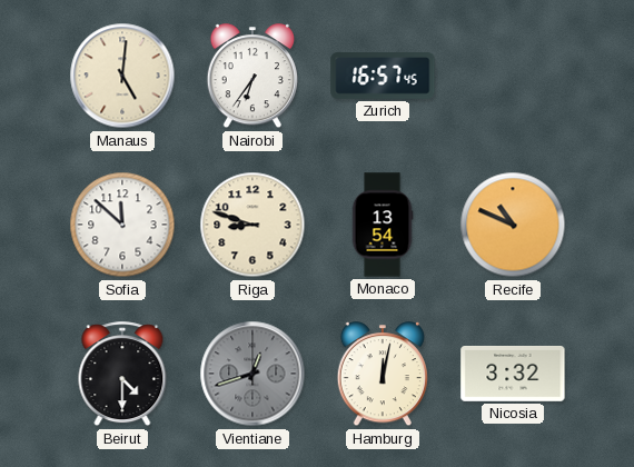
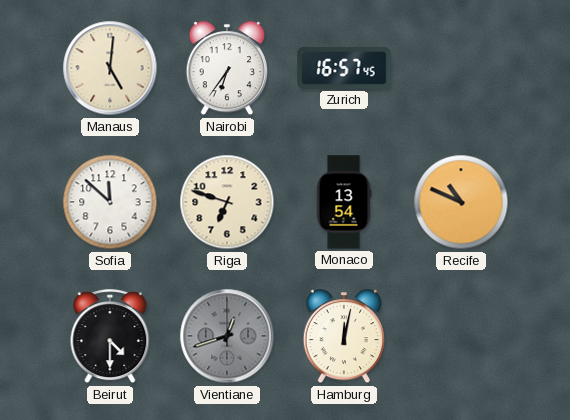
Riga: 8:48 -> 6:48 (227, 202)
Nicosia: 3:32 -> none (513, 375)
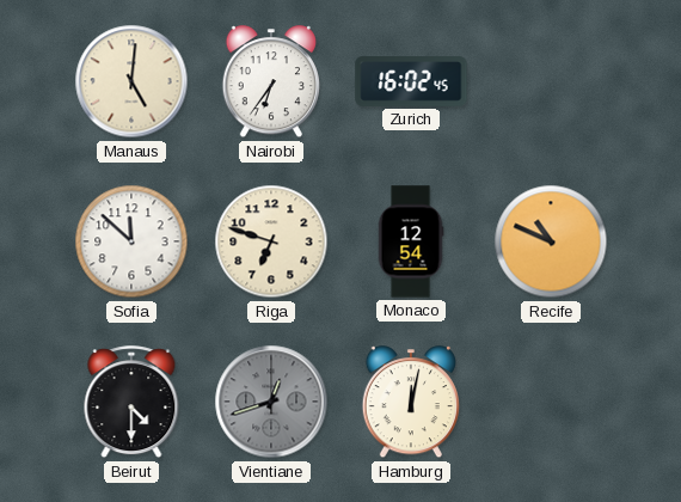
Zurich: 16:57 -> 16:02 (411, 81)
Monaco: 13:54 -> 12:54 (411, 241)
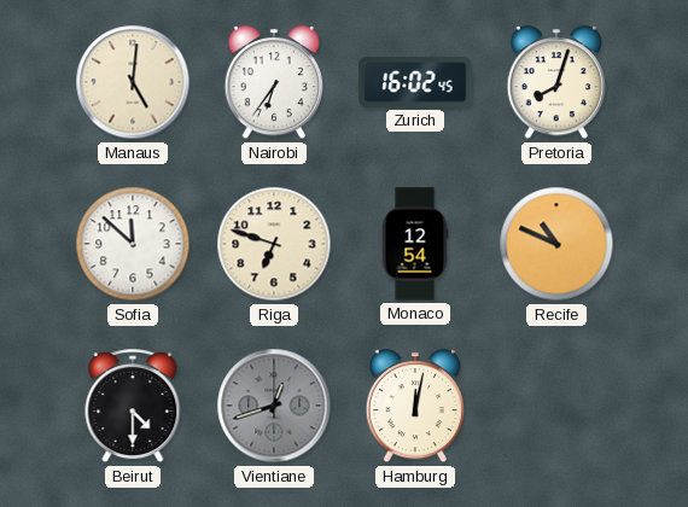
Pretoria: none -> 8:03 (555, 83)
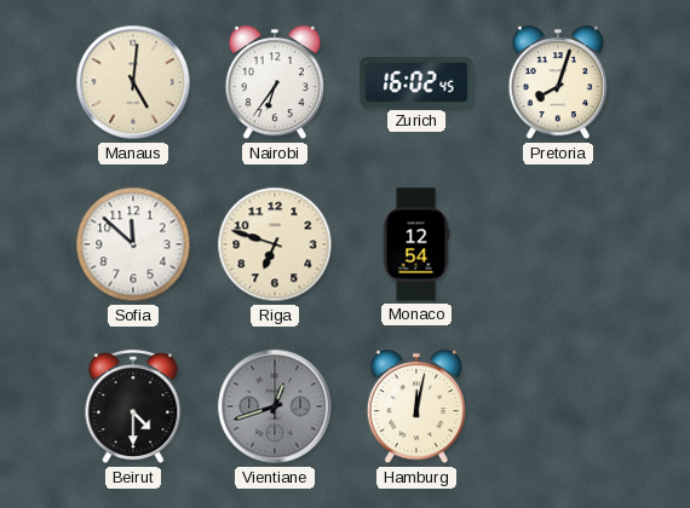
Recife: 10:49 -> none (556, 244)
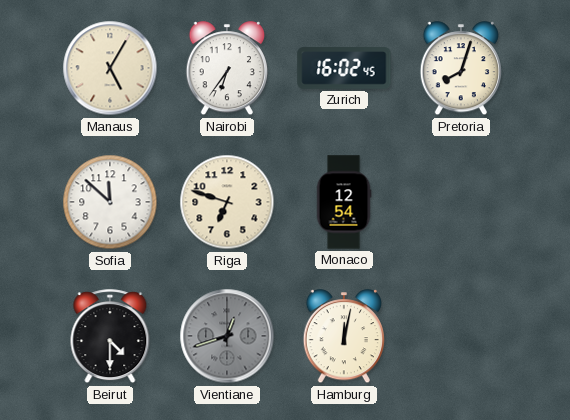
Manaus: 5:01 -> 5:05 (110, 68)
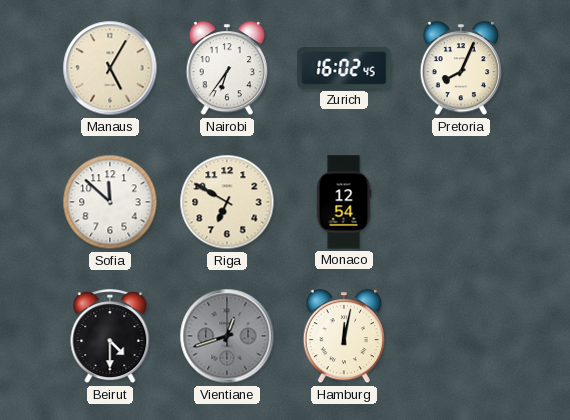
Pretoria: 8:03 -> 8:04 (460, 69)
Riga: 6:48 -> 6:50 (227, 202)
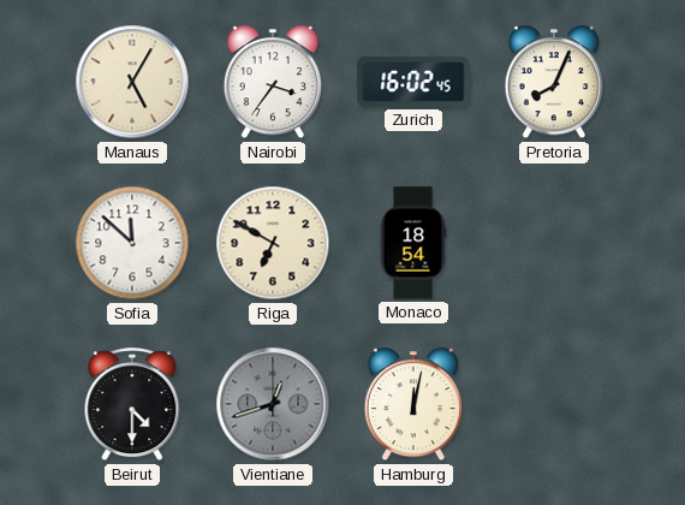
Nairobi: 6:36 -> 3:36 (272, 83)
Monaco: 12:54 -> 18:54 (413, 243)
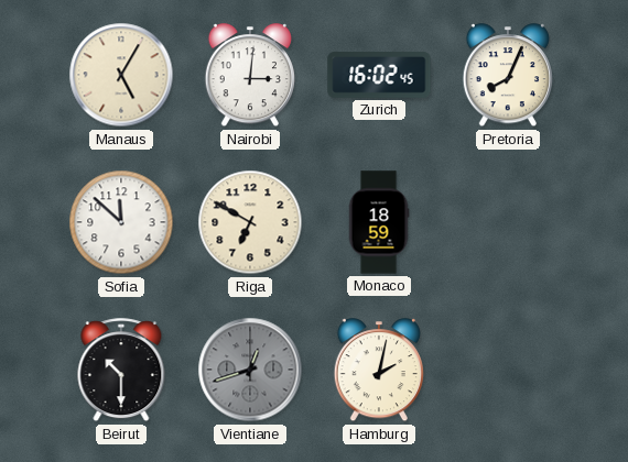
Nairobi: 3:36 -> 3:01 (249, 76)
Monaco: 18:54 -> 18:59 (379, 222)
Beirut: 4:30 -> 10:30 (121, 371)
Hamburg: 12:02 -> 2:02 (378, 371)
